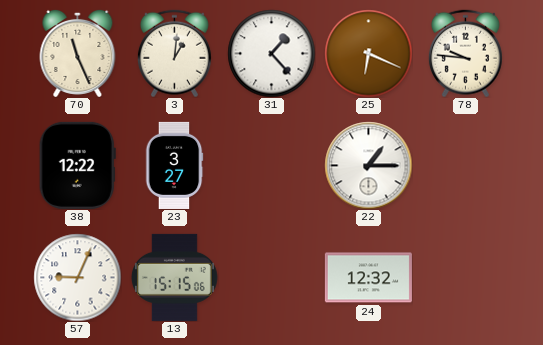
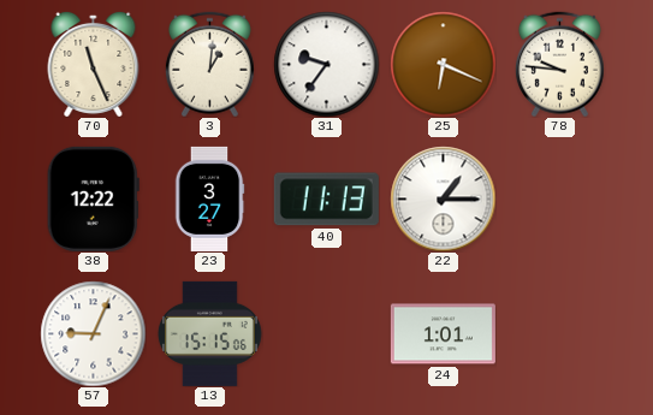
31: 1:23 -> 9:36 (326, 64)
40: none -> 11:13 (326, 200)
24: 12:32 -> 1:01 (443, 334)
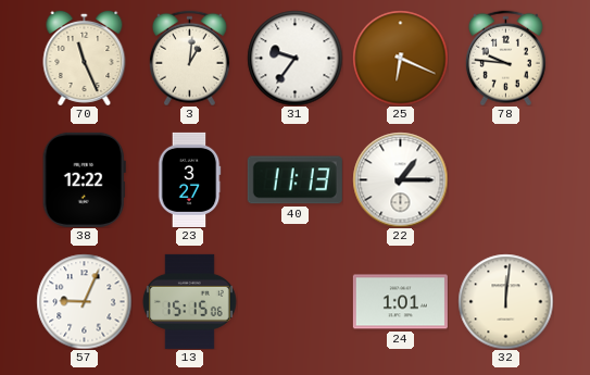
32: none -> 12:01 (505, 301)
